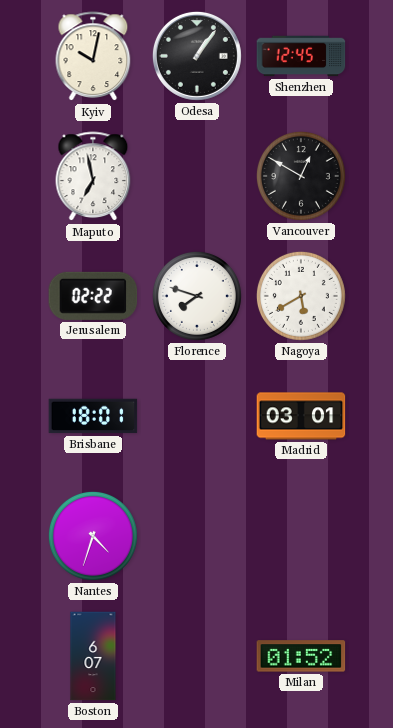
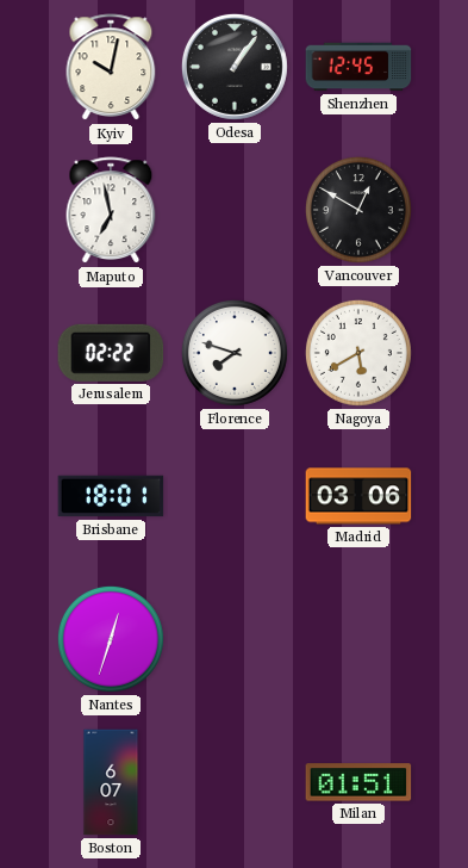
Madrid: 03:01 -> 03:06 (358, 496)
Nantes: 4:33 -> 12:33 (111, 639)
Milan: 01:52 -> 01:51 (358, 782)
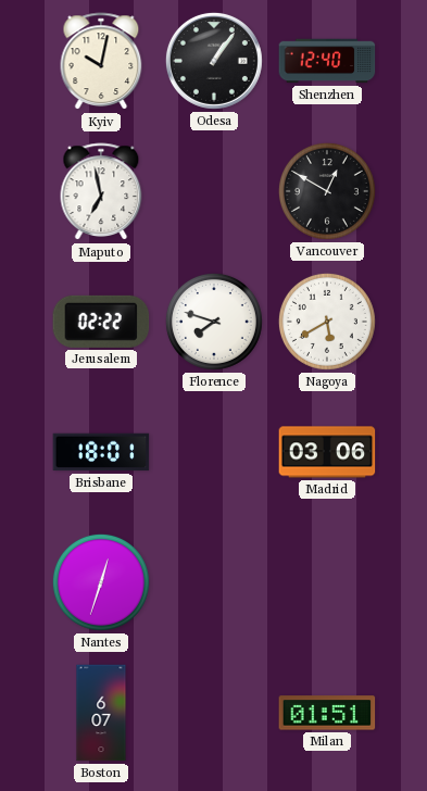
Shenzhen: 12:45 -> 12:40 (327, 61)
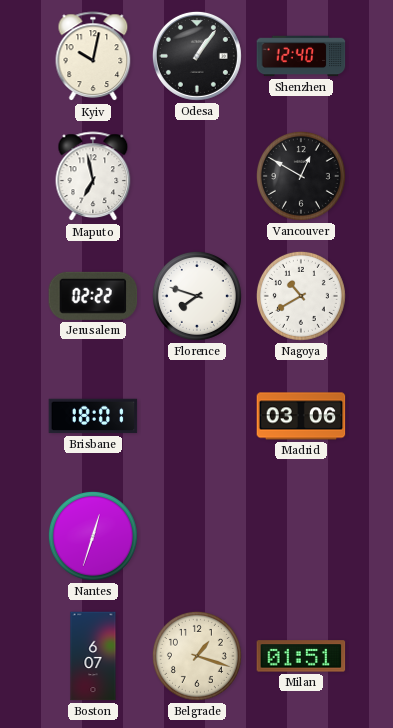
Nagoya: 5:40 -> 10:40 (301, 296)
Belgrade: none -> 1:18 (197, 656)
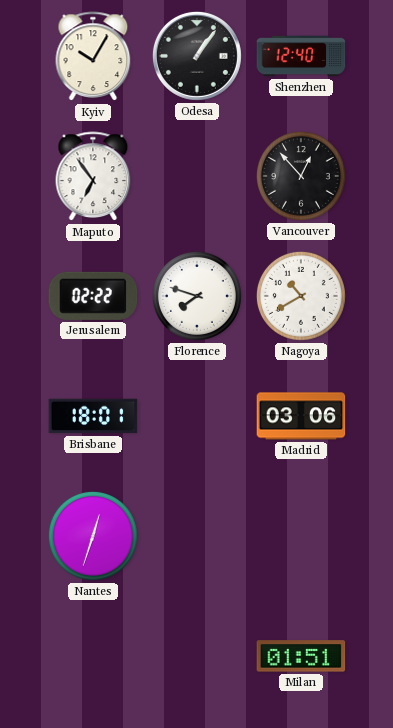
Kyiv: 10:02 -> 10:05 (93, 57)
Maputo: 6:58 -> 6:54 (93, 177)
Vancouver: 12:50 -> 12:53 (301, 176)
Boston: 6:07 -> none (93, 656)
Belgrade: 1:18 -> none (197, 656)
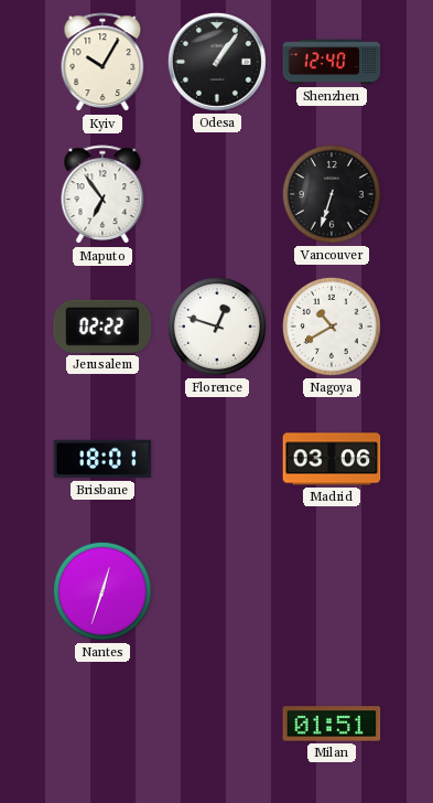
Vancouver: 12:53 -> 6:33 (332, 194)
Florence: 7:48 -> 12:48 (217, 326)
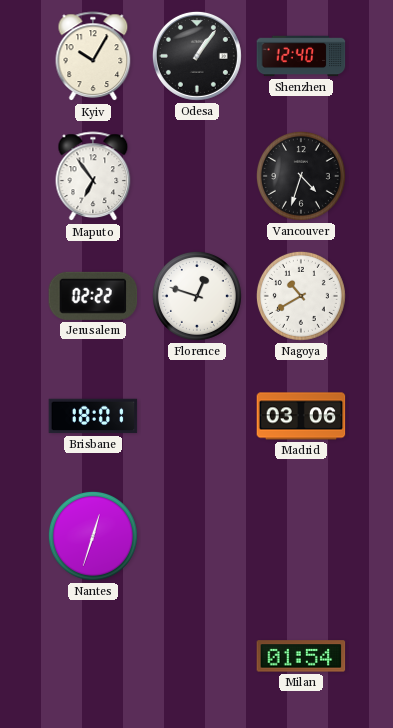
Vancouver: 6:33 -> 4:33 (301, 176)
Milan: 01:51 -> 01:54 (301, 656)
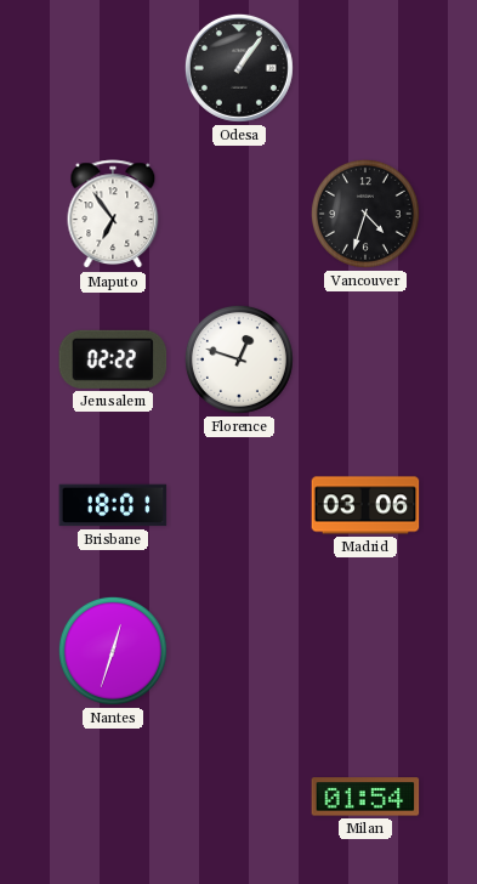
Kyiv: 10:05 -> none (93, 57)
Shenzhen: 12:40 -> none (301, 56)
Nagoya: 10:40 -> none (301, 296)
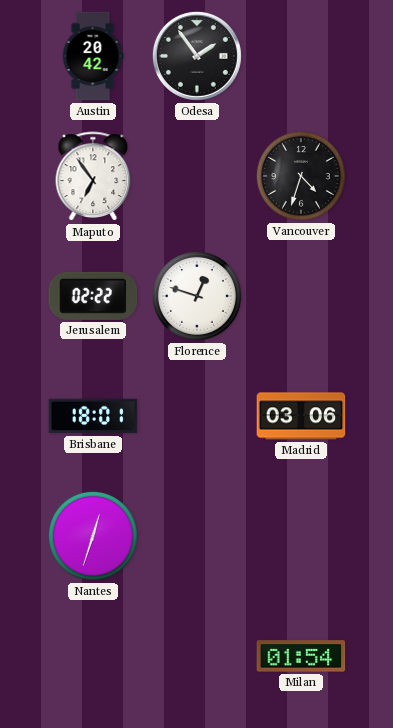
Austin: none -> 20:42 (93, 56)
Odesa: 1:06 -> 1:54 (197, 56)
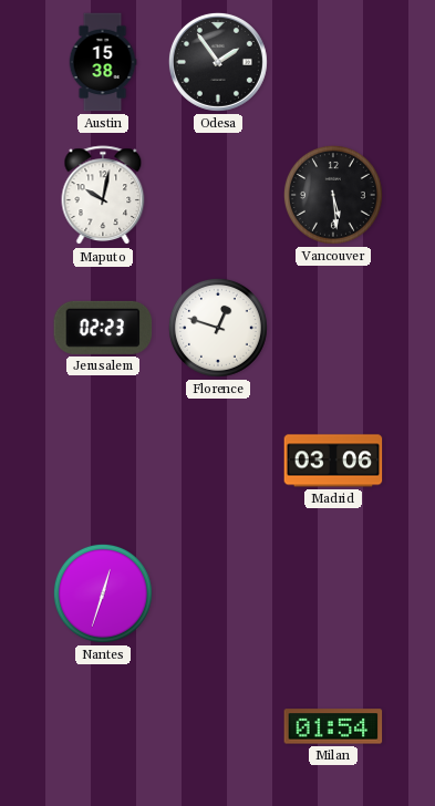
Austin: 20:42 -> 15:38 (103, 62)
Maputo: 6:54 -> 10:02 (103, 196)
Vancouver: 4:33 -> 5:29 (333, 195)
Jerusalem: 02:22 -> 02:23 (103, 328)
Brisbane: 18:01 -> none (93, 416)
